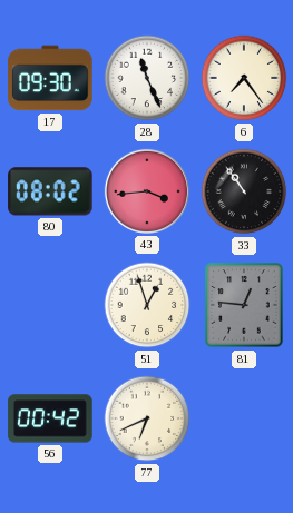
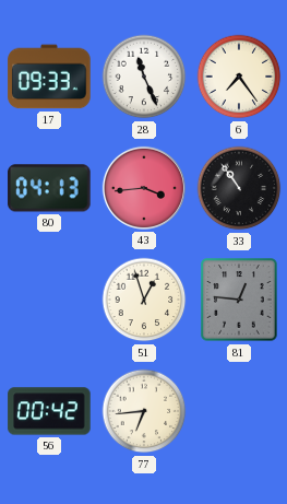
17: 09:30 -> 09:33 (49, 77)
80: 08:02 -> 04:13 (49, 188)
77: 6:41 -> 6:44 (144, 411)
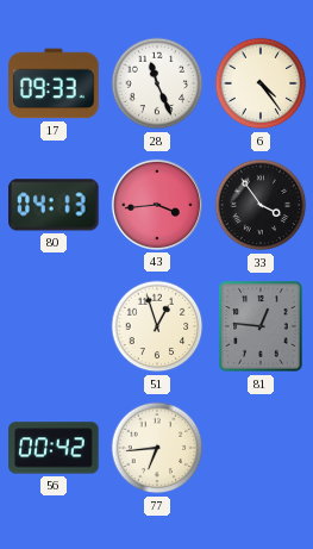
6: 7:24 -> 4:24 (261, 83)
33: 10:54 -> 3:54 (261, 205)
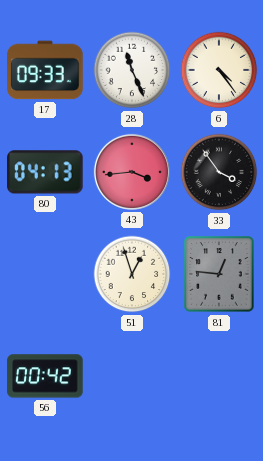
77: 6:44 -> none (157, 448)
